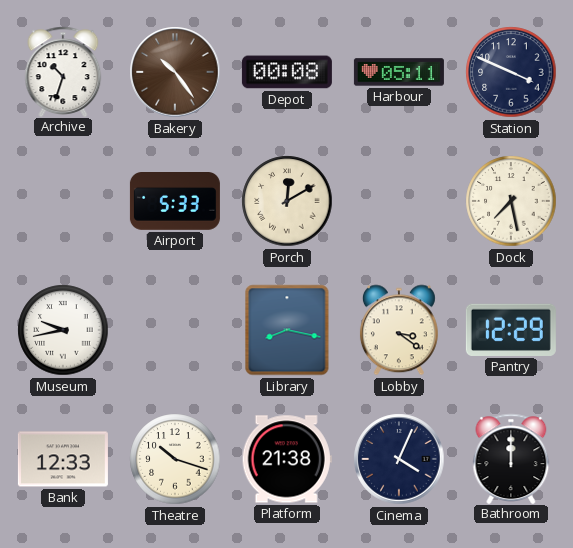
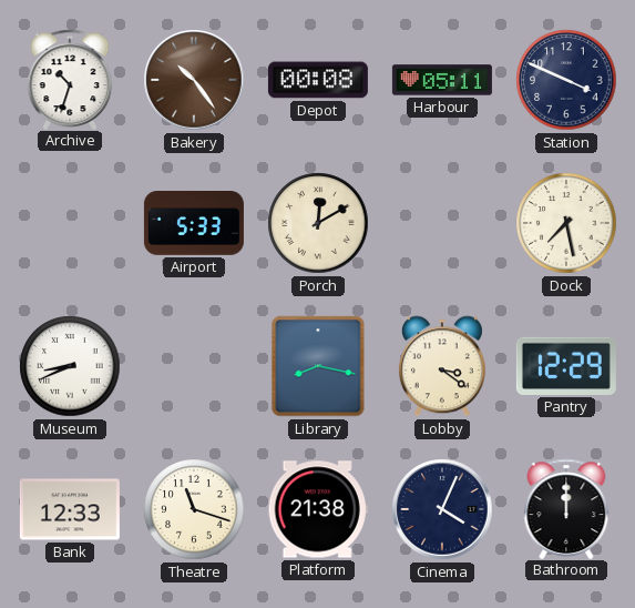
Museum: 9:43 -> 8:41 (70, 366)
Theatre: 10:18 -> 11:18 (194, 509)
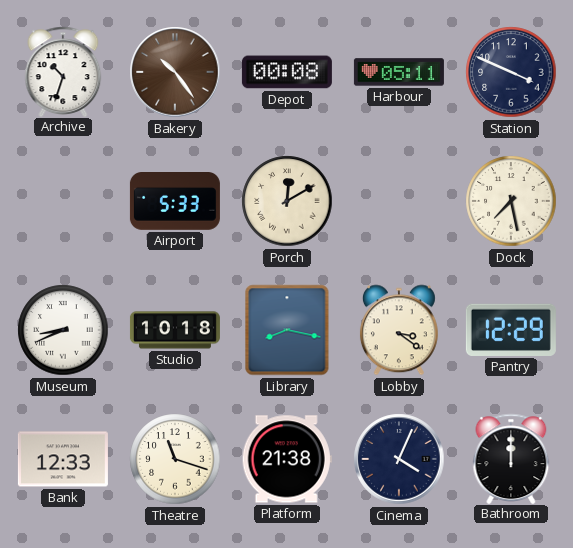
Studio: none -> 10:18 (175, 330)
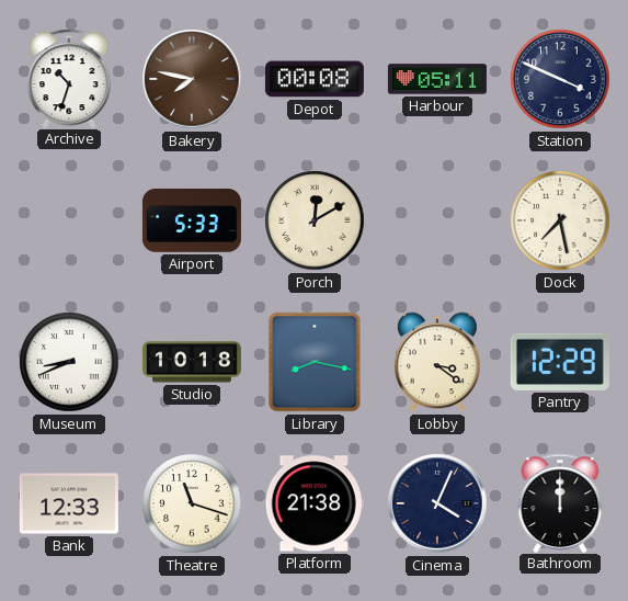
Bakery: 10:24 -> 7:47 (192, 79)
